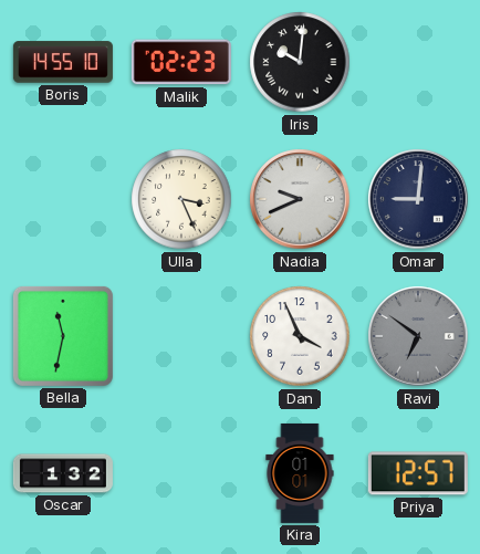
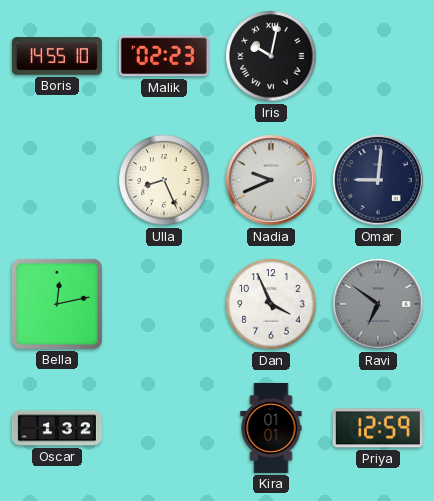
Iris: 10:01 -> 10:02 (271, 56)
Ulla: 3:26 -> 8:26 (164, 180)
Bella: 11:32 -> 12:13 (57, 304)
Priya: 12:57 -> 12:59 (378, 428)
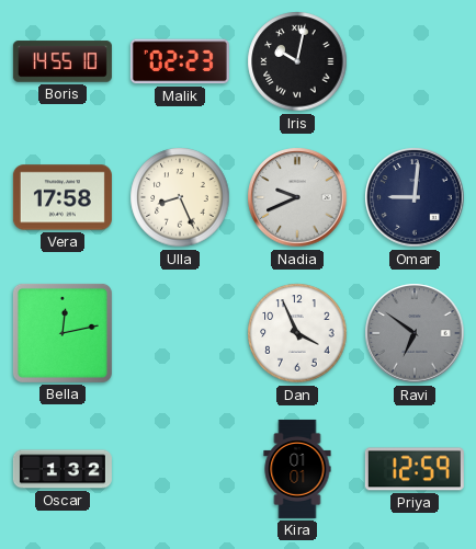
Vera: none -> 17:58 (63, 197)
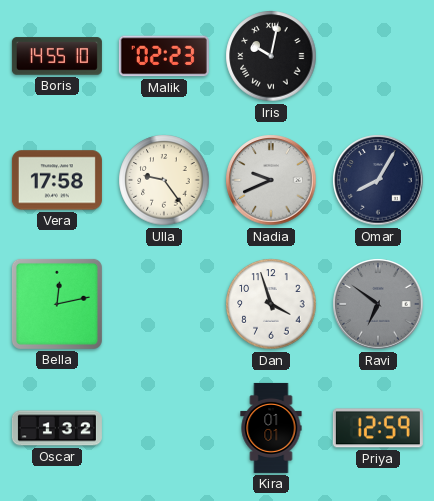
Ulla: 8:26 -> 9:24 (164, 180)
Omar: 9:01 -> 8:05 (378, 180)
Dan: 3:56 -> 3:57 (271, 304)
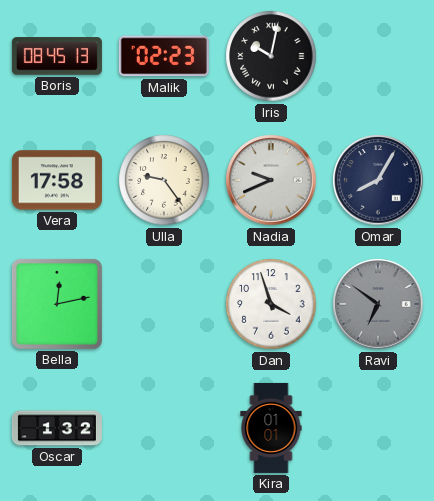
Boris: 14:55 -> 08:45 (57, 56)
Priya: 12:59 -> none (378, 428)
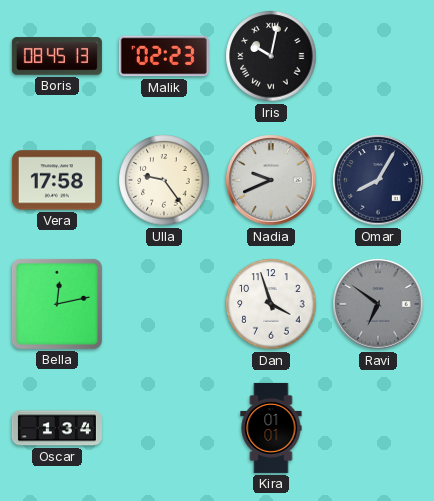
Oscar: 1:32 -> 1:34 (57, 428)
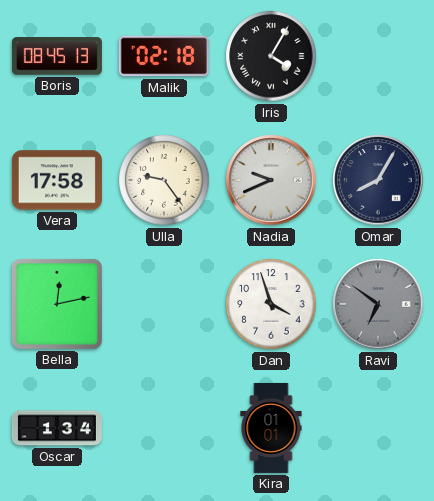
Malik: 02:23 -> 02:18 (164, 56)
Iris: 10:02 -> 4:05 (271, 56)
